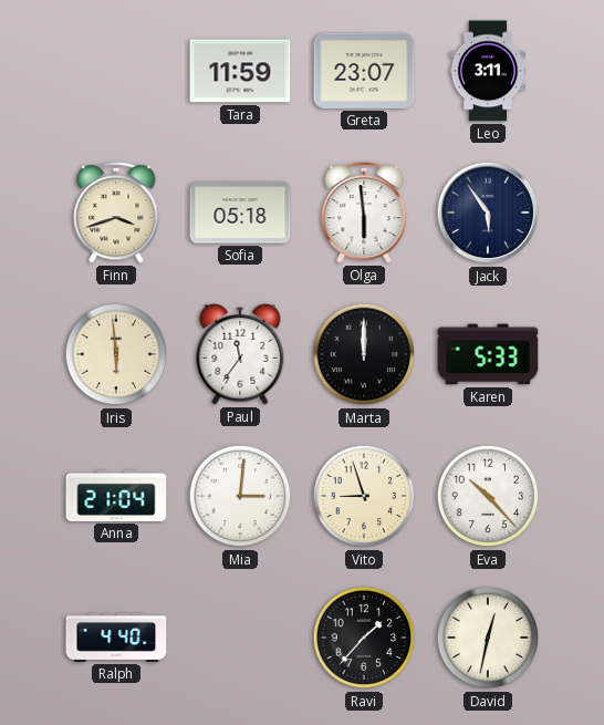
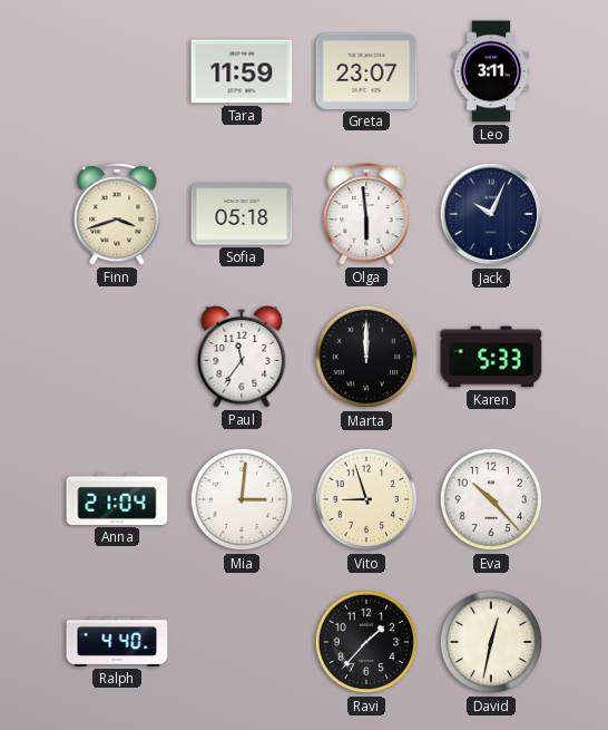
Jack: 5:54 -> 10:04 (491, 214)
Iris: 5:59 -> none (116, 354)
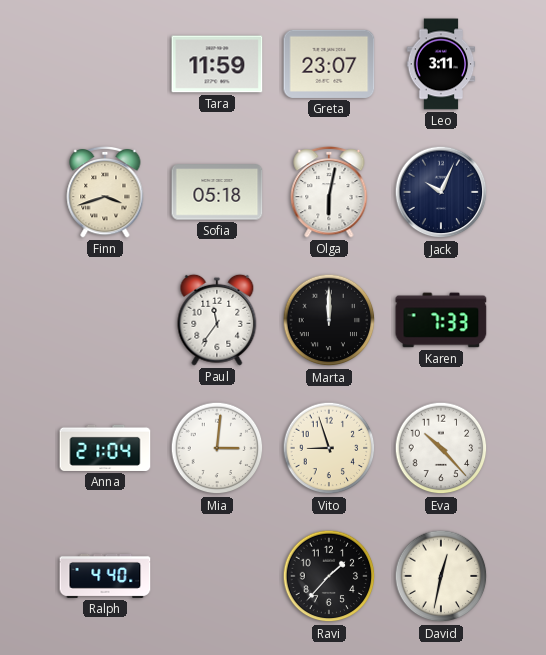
Olga: 5:59 -> 6:02 (329, 192)
Karen: 5:33 -> 7:33 (441, 320)
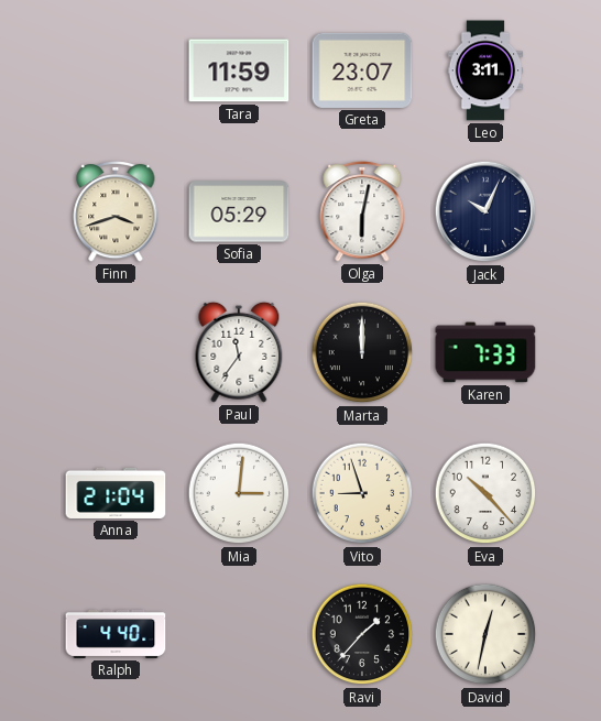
Sofia: 05:18 -> 05:29 (239, 211)
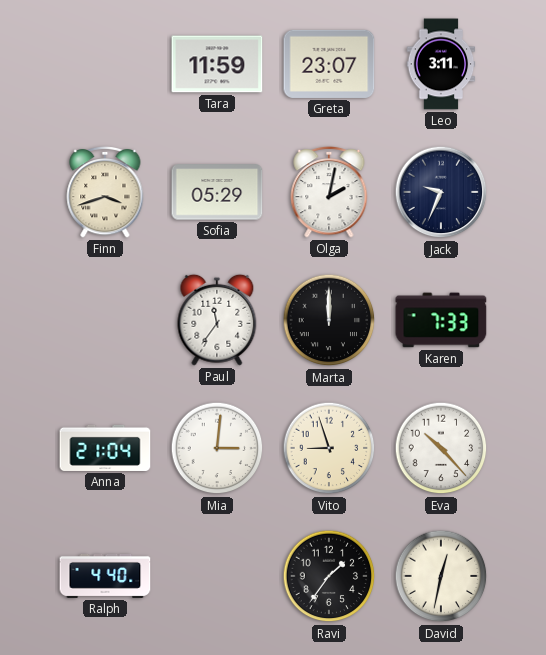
Olga: 6:02 -> 2:02 (329, 192)
Jack: 10:04 -> 9:34 (441, 192)
Ravi: 1:37 -> 1:36 (329, 576)
